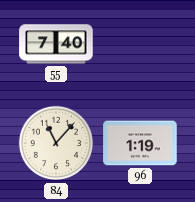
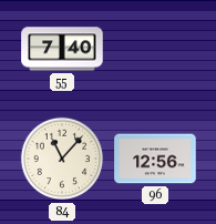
96: 1:19 -> 12:56 (155, 159)
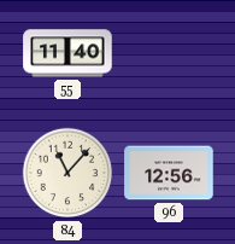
55: 7:40 -> 11:40 (67, 53)
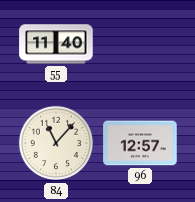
96: 12:56 -> 12:57 (140, 143)
